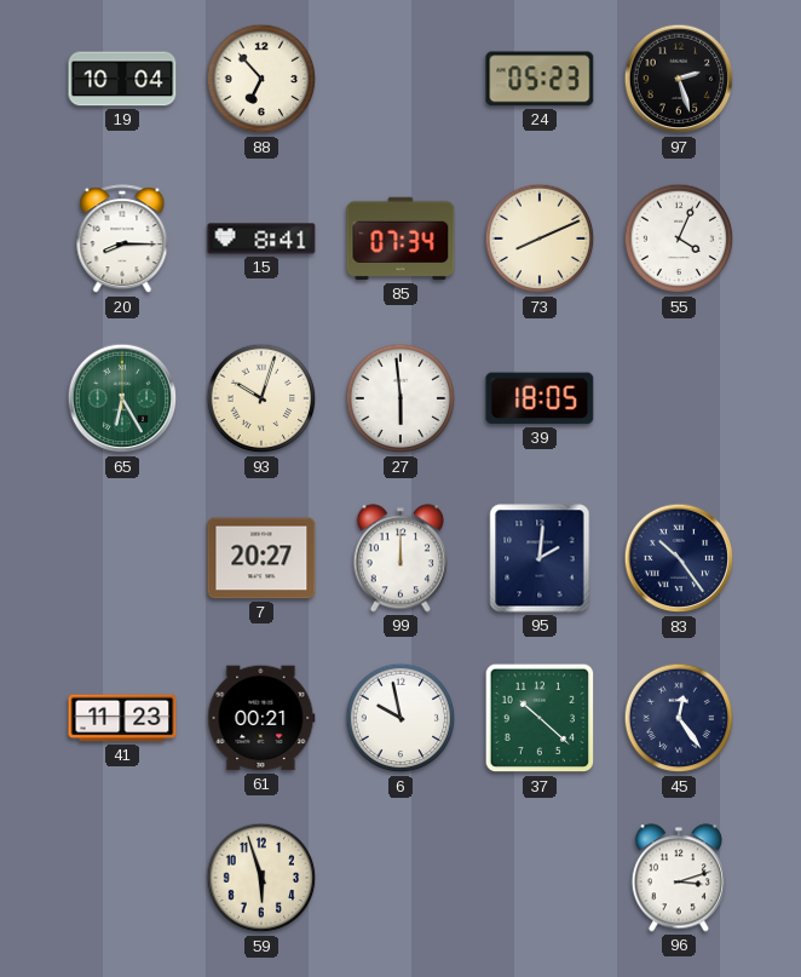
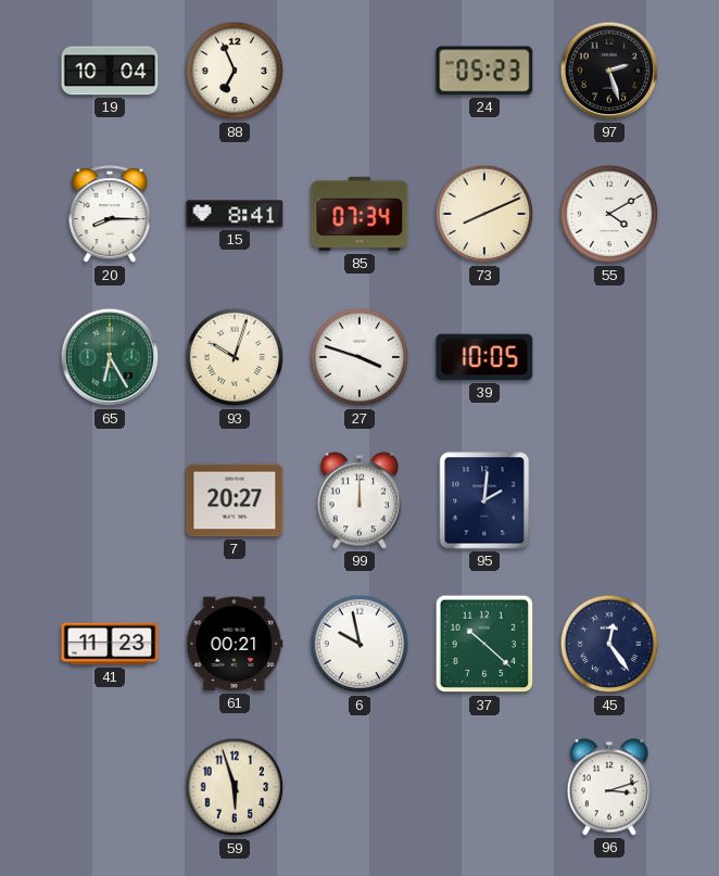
88: 6:53 -> 6:56 (235, 71)
55: 4:04 -> 4:10 (609, 214)
27: 5:59 -> 3:48 (359, 357)
39: 18:05 -> 10:05 (484, 357)
83: 10:24 -> none (679, 558)
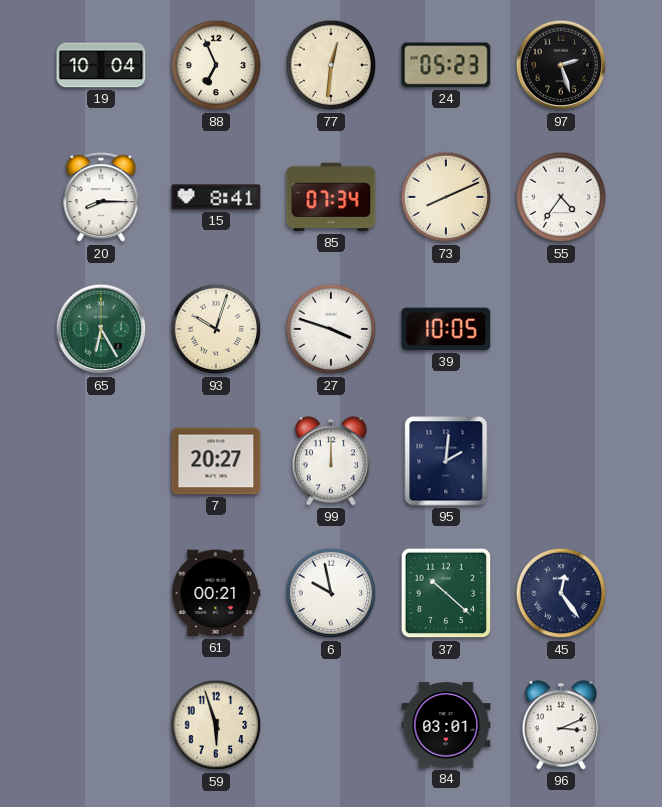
77: none -> 12:31 (331, 65)
55: 4:10 -> 4:36 (561, 197)
41: 11:23 -> none (110, 644)
84: none -> 03:01 (446, 725)
96: 3:12 -> 3:11 (561, 725)
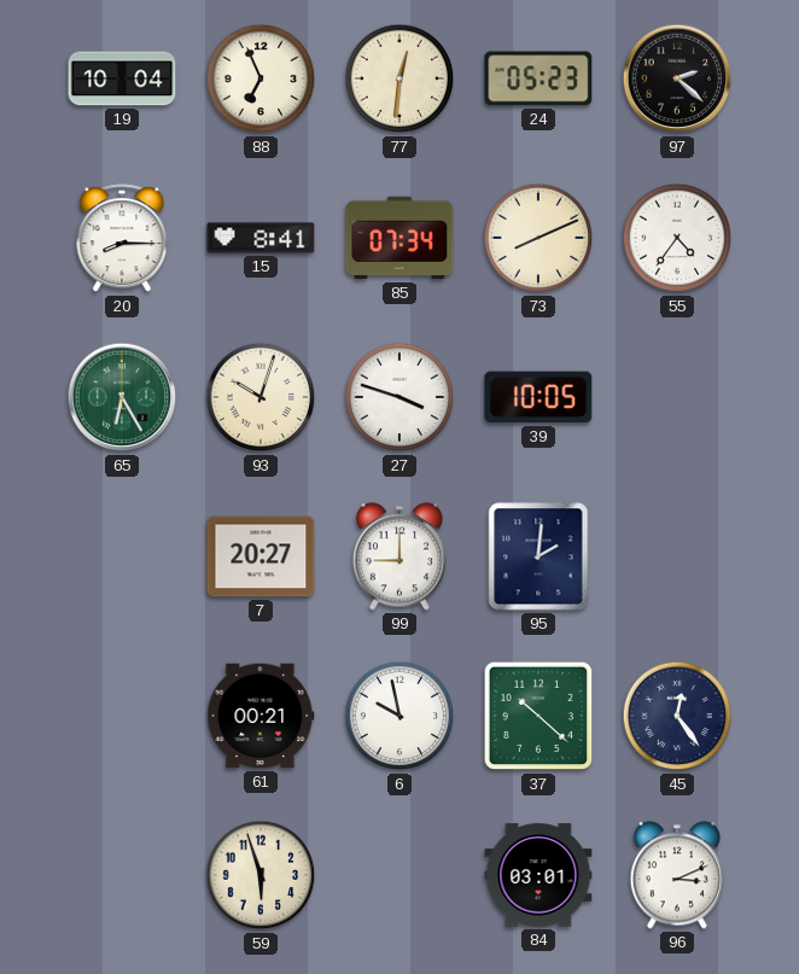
97: 2:27 -> 2:22 (677, 78)
99: 12:00 -> 9:00 (400, 556)
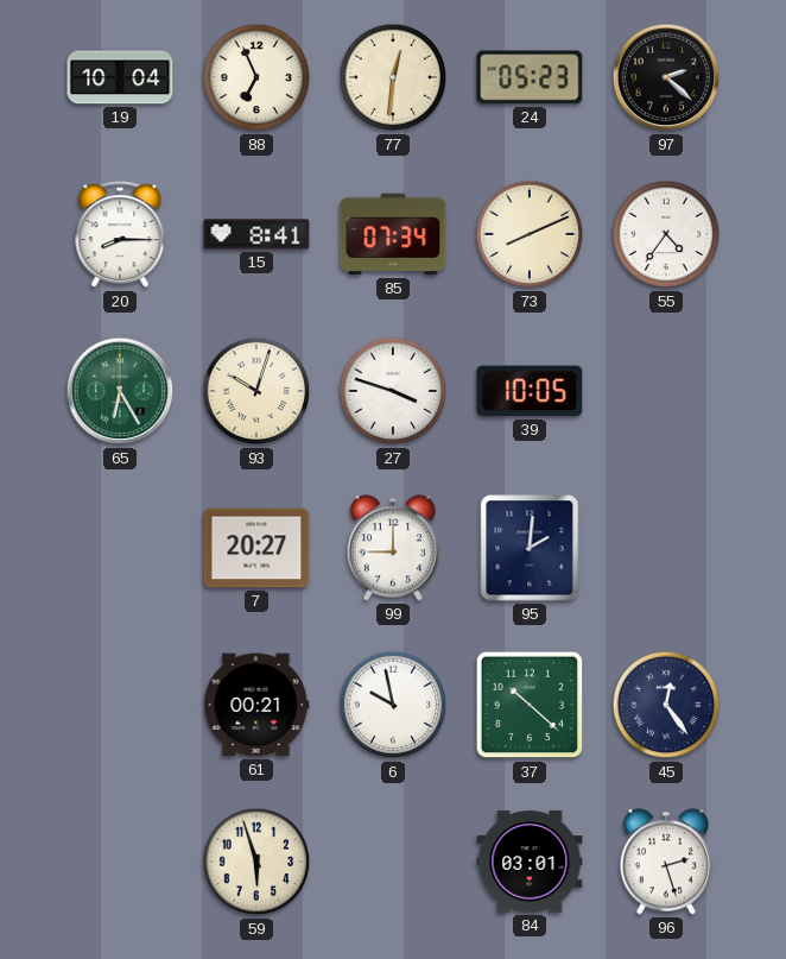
96: 3:11 -> 2:27 (666, 862)
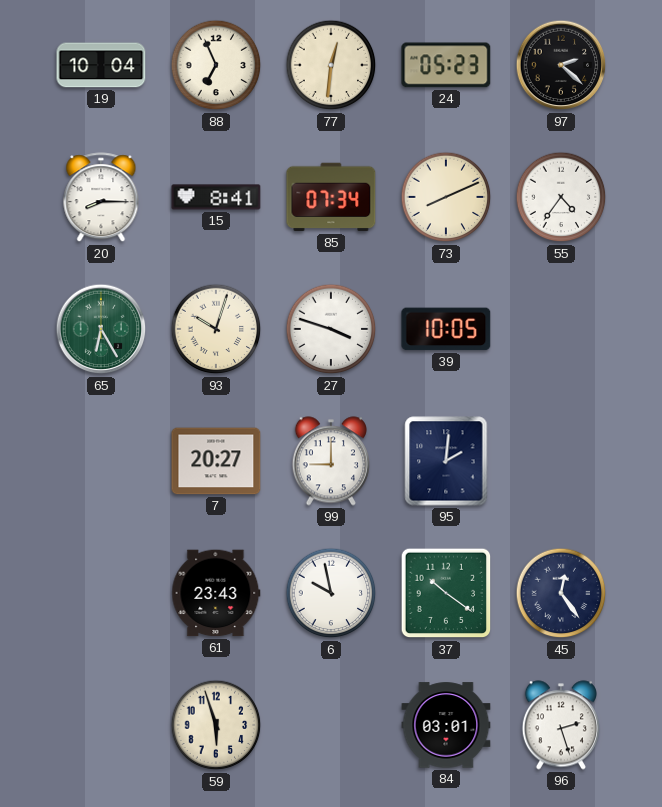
61: 00:21 -> 23:43 (216, 593)
37: 10:22 -> 10:21 (446, 593)
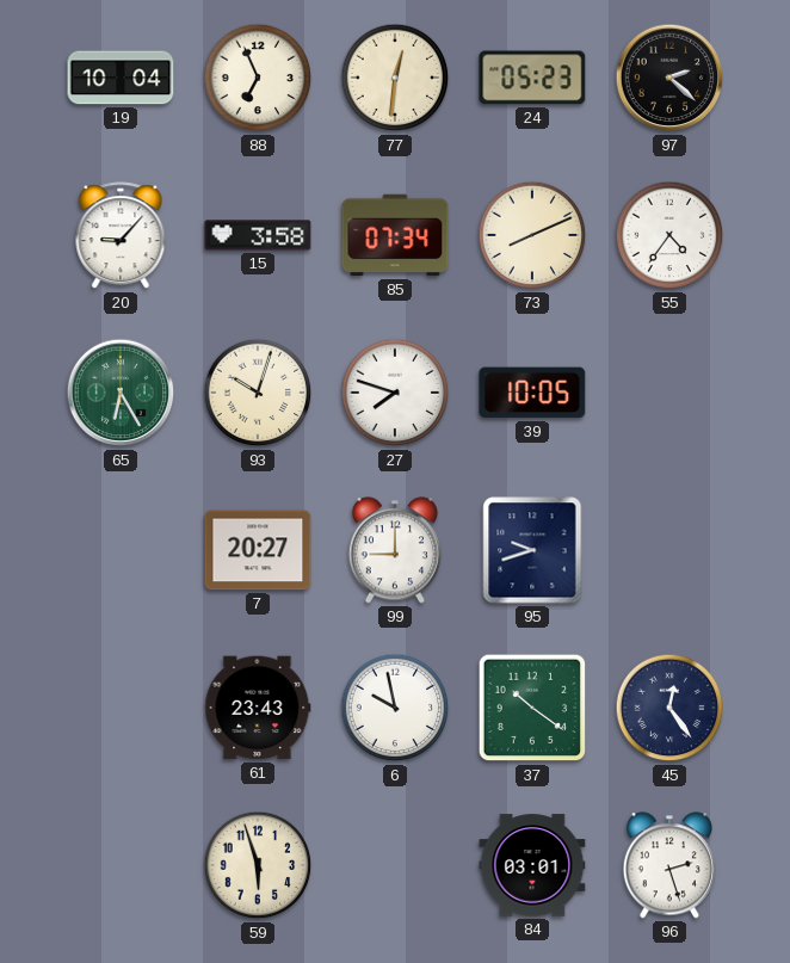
20: 8:15 -> 9:07 (121, 236)
15: 8:41 -> 3:58 (258, 235)
27: 3:48 -> 7:48 (395, 393)
95: 2:01 -> 9:42 (532, 550)
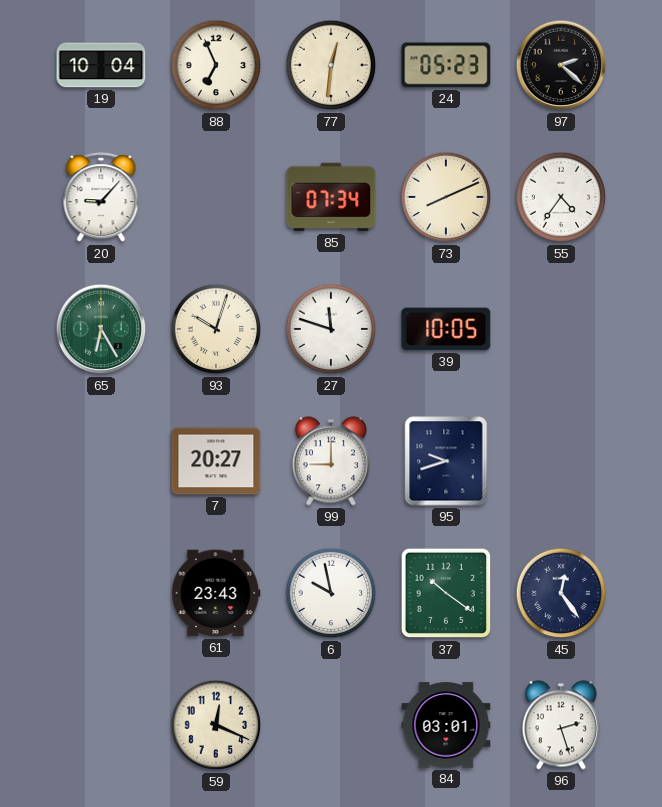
15: 3:58 -> none (258, 235)
27: 7:48 -> 11:48 (331, 329)
59: 5:57 -> 12:19 (216, 725)
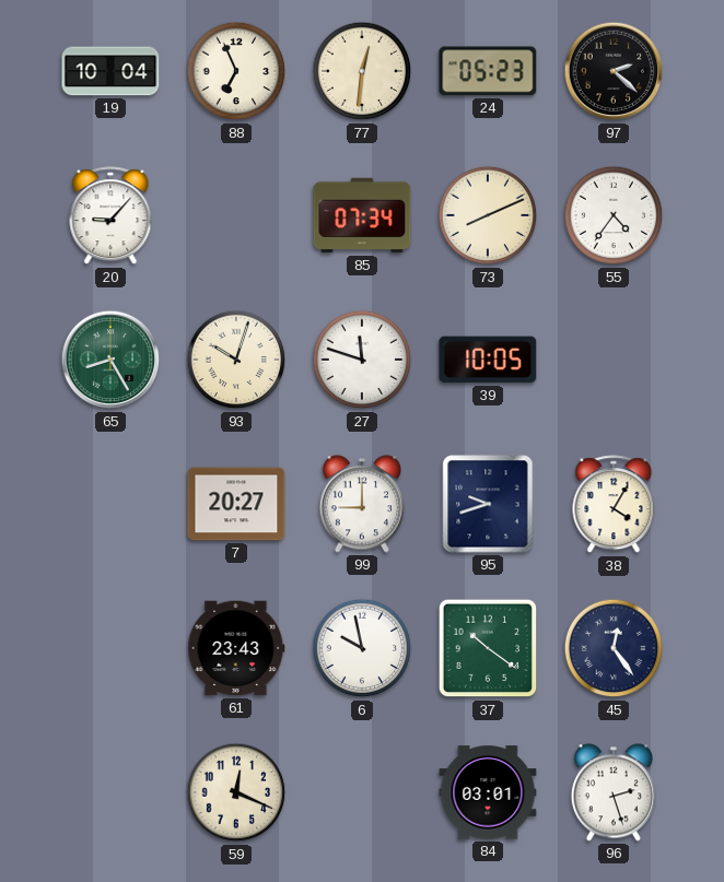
65: 6:25 -> 8:25 (110, 360)
38: none -> 4:05 (614, 505)
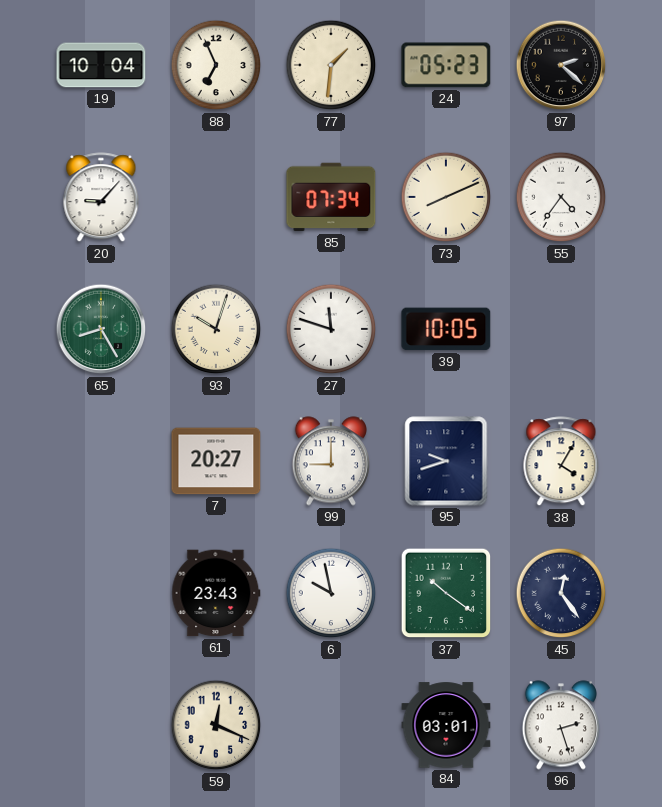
77: 12:31 -> 1:31 (331, 65)
